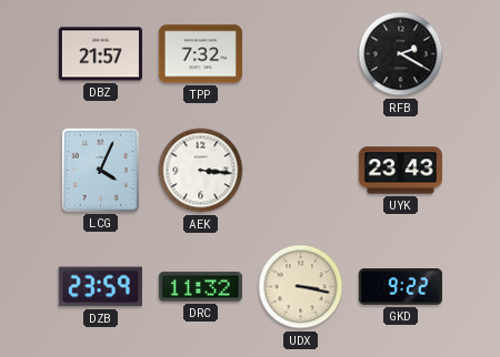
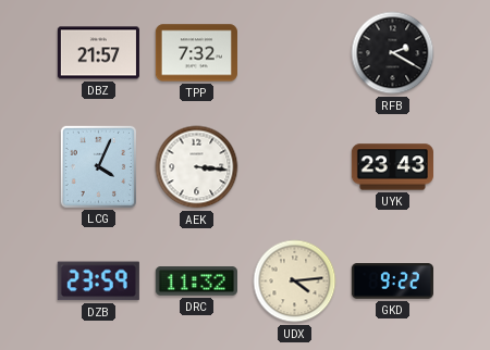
UDX: 3:17 -> 4:14 (295, 282)
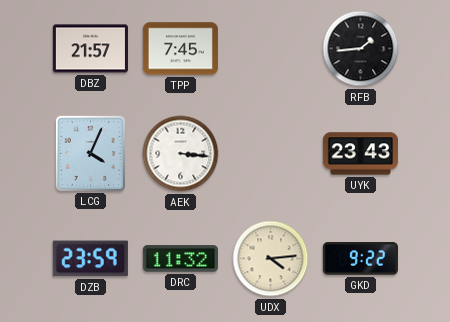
TPP: 7:32 -> 7:45 (180, 49)
RFB: 2:20 -> 1:44 (361, 49)
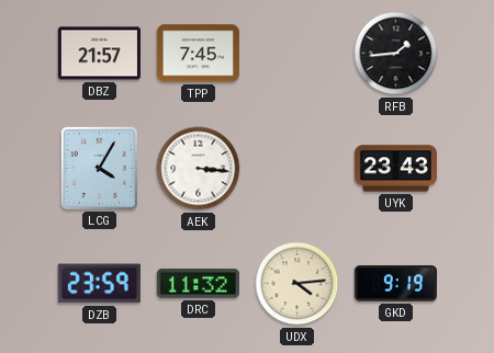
LCG: 4:04 -> 4:05 (99, 168)
GKD: 9:22 -> 9:19 (395, 284)
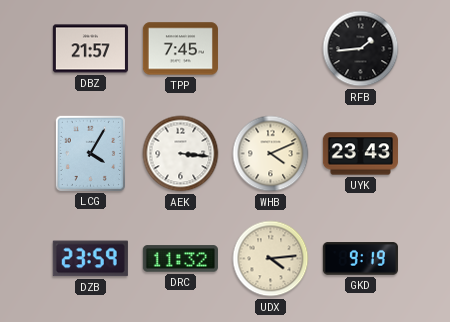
WHB: none -> 4:11 (271, 154)
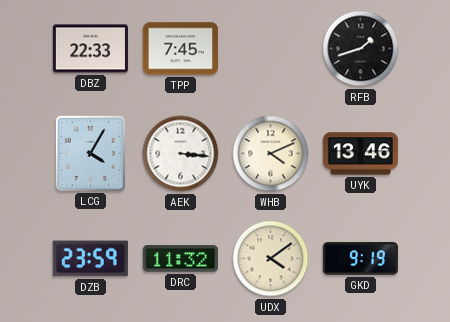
DBZ: 21:57 -> 22:33 (90, 49)
RFB: 1:44 -> 1:42 (361, 49)
UYK: 23:43 -> 13:46 (360, 154)
UDX: 4:14 -> 4:09 (271, 259)
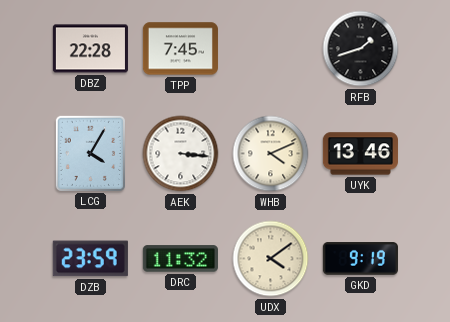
DBZ: 22:33 -> 22:28 (90, 49)
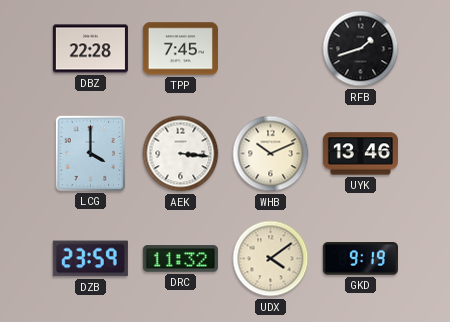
LCG: 4:05 -> 4:00 (90, 153)
WHB: 4:11 -> 10:11 (271, 154)
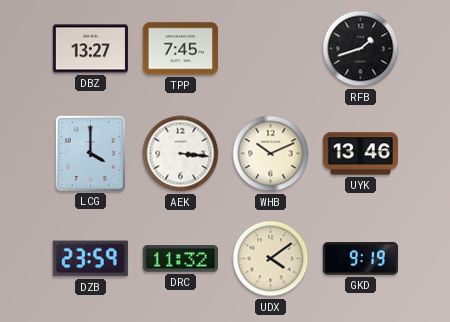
DBZ: 22:28 -> 13:27 (90, 49)
